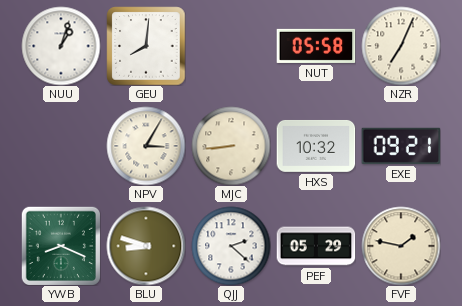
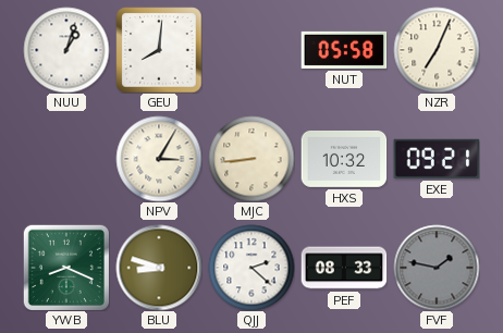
PEF: 05:29 -> 08:33 (344, 268)
FVF dial: cream -> grey (437, 268)
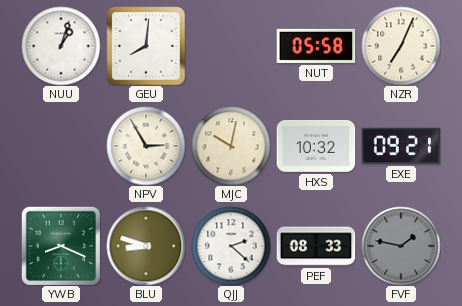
NPV: 3:05 -> 2:55 (146, 146)
MJC: 8:44 -> 10:02 (231, 146)
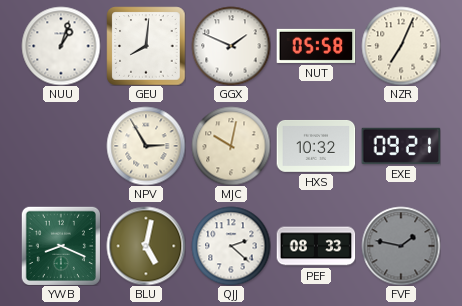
GGX: none -> 1:49 (231, 46)
BLU: 8:48 -> 5:02 (146, 246)
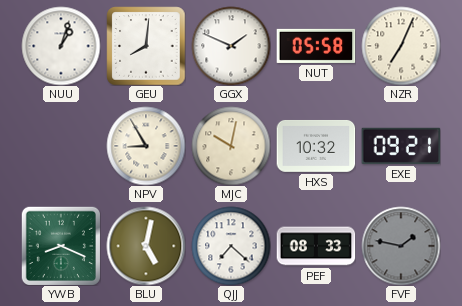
NPV: 2:55 -> 8:55 (146, 146)
QJJ: 2:22 -> 7:22 (231, 246)
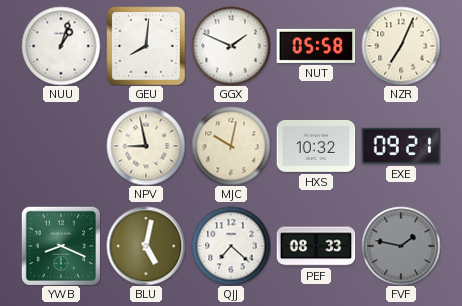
NPV: 8:55 -> 8:58 (146, 146)
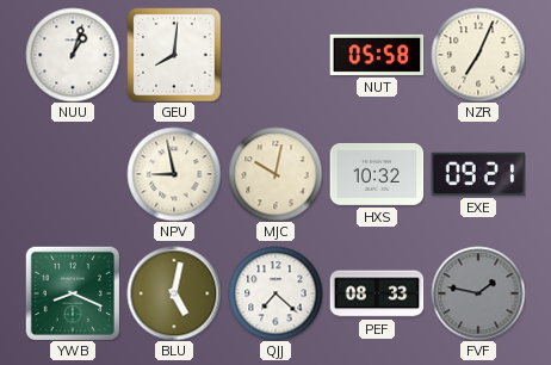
GGX: 1:49 -> none (231, 46)
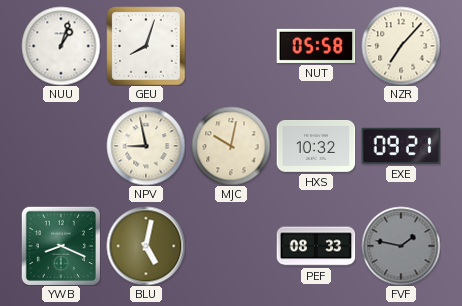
GEU: 8:01 -> 8:03 (146, 46)
NZR: 7:04 -> 7:07 (401, 46)
QJJ: 7:22 -> none (275, 293)
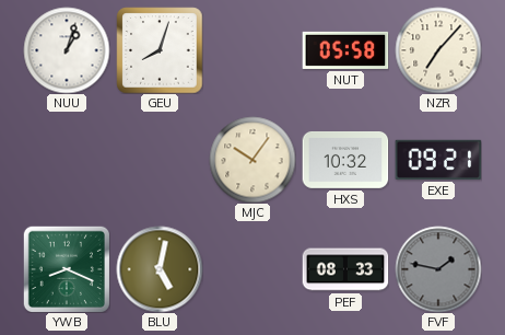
NPV: 8:58 -> none (146, 146)
MJC: 10:02 -> 10:06 (252, 160)
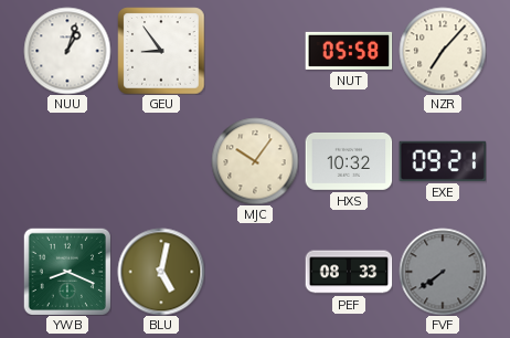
GEU: 8:03 -> 8:54 (161, 51)
FVF: 1:47 -> 7:39 (443, 272)
